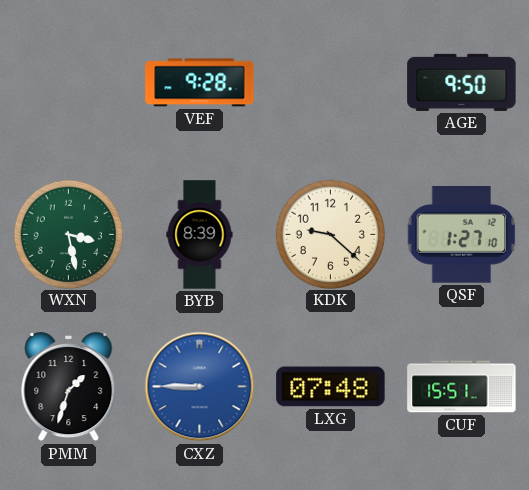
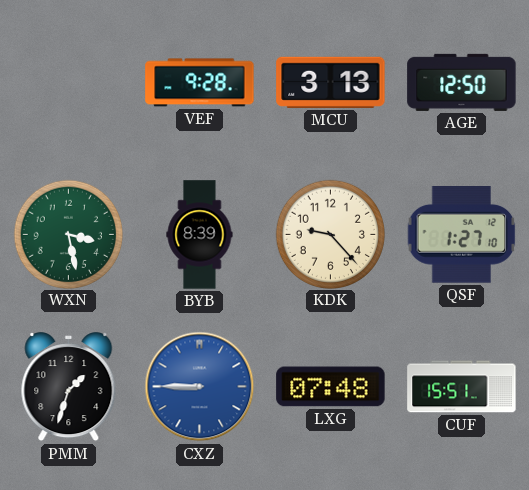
MCU: none -> 3:13 (331, 82)
AGE: 9:50 -> 12:50 (462, 82)
KDK: 9:22 -> 9:23 (330, 234)
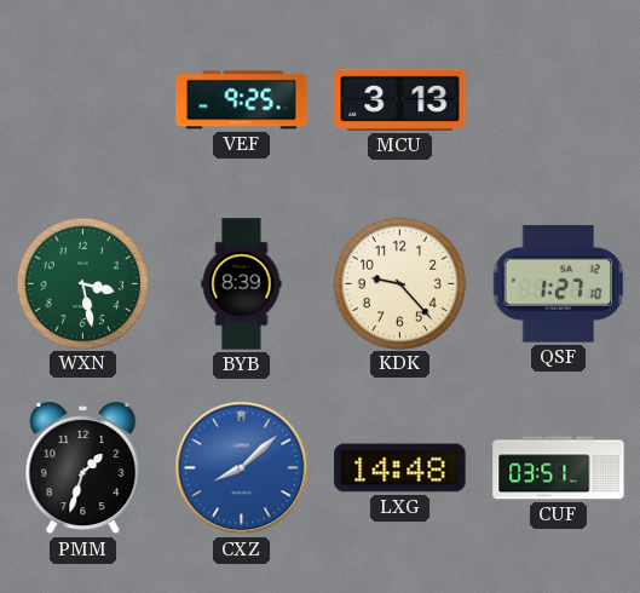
VEF: 9:28 -> 9:25 (242, 100)
AGE: 12:50 -> none (462, 82)
CXZ: 8:45 -> 8:08 (242, 468)
LXG: 07:48 -> 14:48 (400, 468)
CUF: 15:51 -> 03:51 (559, 468)
